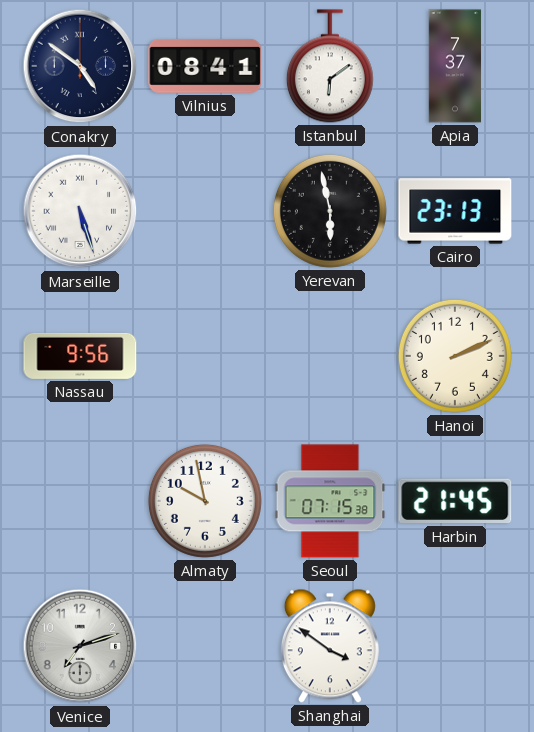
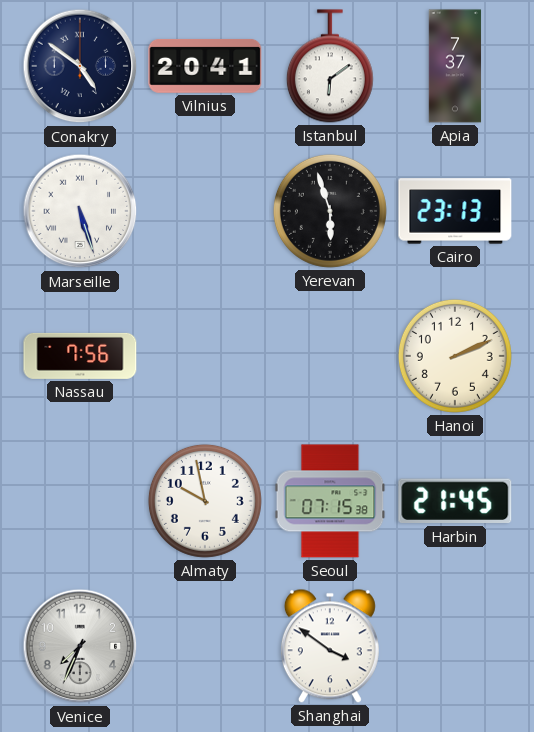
Vilnius: 08:41 -> 20:41 (205, 66)
Yerevan: 5:58 -> 5:57 (330, 211)
Nassau: 9:56 -> 7:56 (80, 356)
Venice: 7:12 -> 7:34 (80, 646)
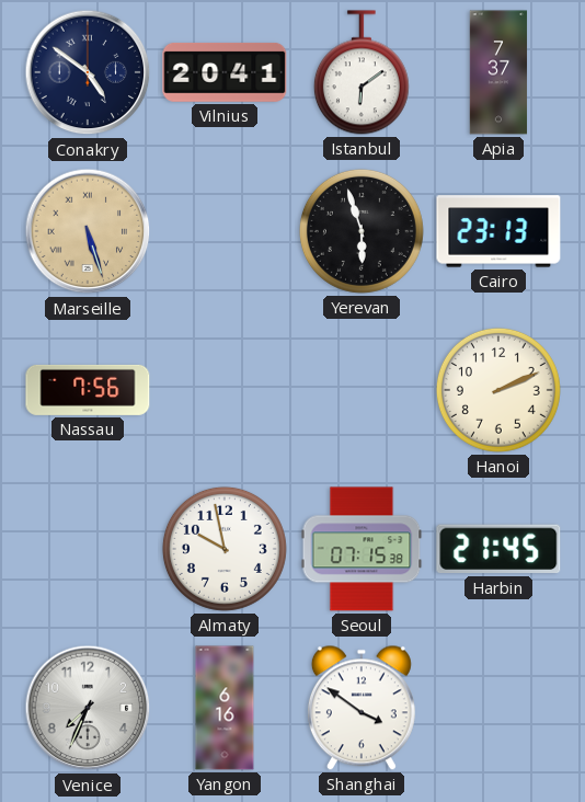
Marseille dial: white -> champagne (88, 231)
Yangon: none -> 6:16 (225, 708)
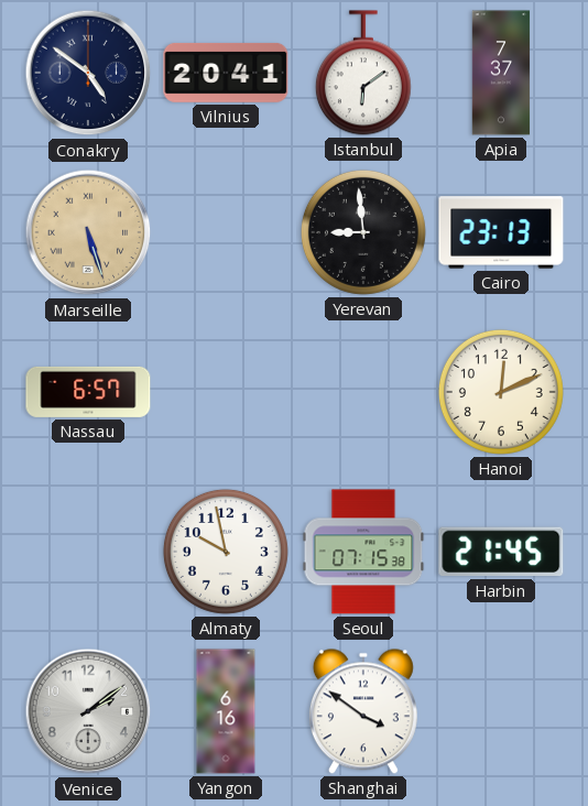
Yerevan: 5:57 -> 8:59 (363, 232)
Nassau: 7:56 -> 6:57 (88, 392)
Hanoi: 2:11 -> 12:11 (501, 392)
Venice: 7:34 -> 2:09 (88, 711)
